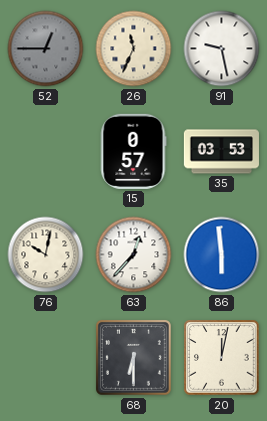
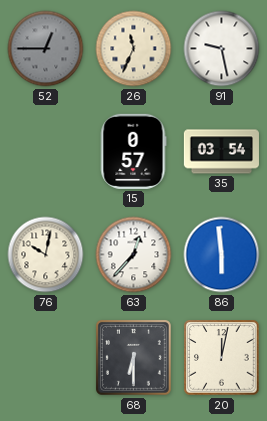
35: 03:53 -> 03:54 (221, 152)
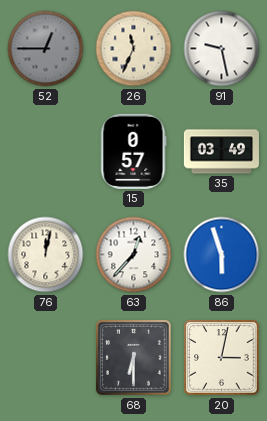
35: 03:54 -> 03:49 (221, 152)
76: 10:02 -> 12:02 (46, 255)
86: 5:59 -> 5:57 (222, 255)
20: 12:02 -> 3:02 (222, 358)
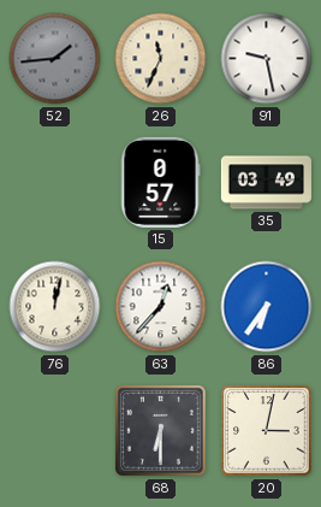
52: 12:45 -> 1:44 (55, 59)
86: 5:57 -> 6:36 (267, 307)
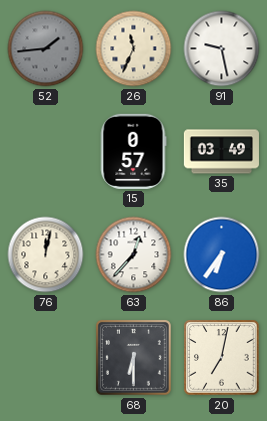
20: 3:02 -> 7:02 (222, 358)
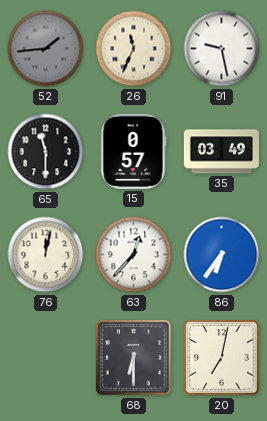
65: none -> 11:30 (46, 152)
